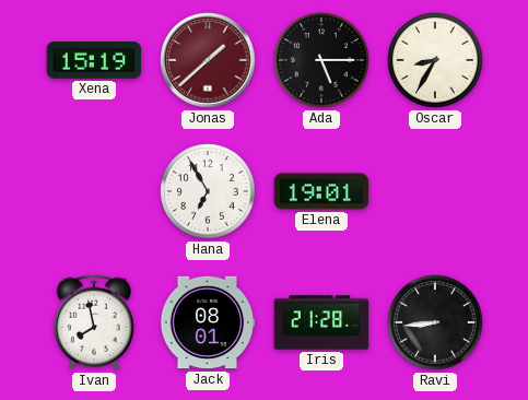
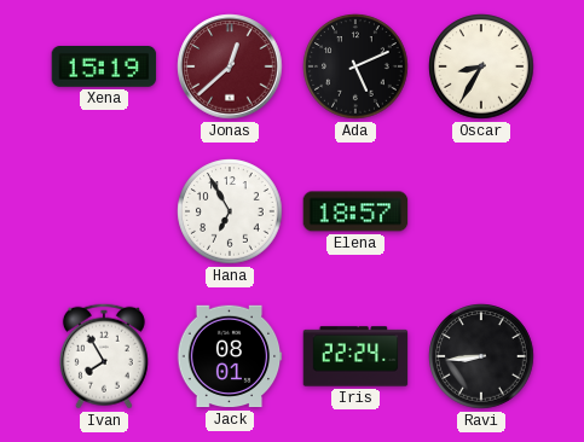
Jonas: 1:38 -> 12:38 (230, 66)
Ada: 5:15 -> 5:11 (355, 66)
Elena: 19:01 -> 18:57 (355, 211)
Ivan: 7:58 -> 7:55 (104, 356)
Iris: 21:28 -> 22:24 (355, 356)
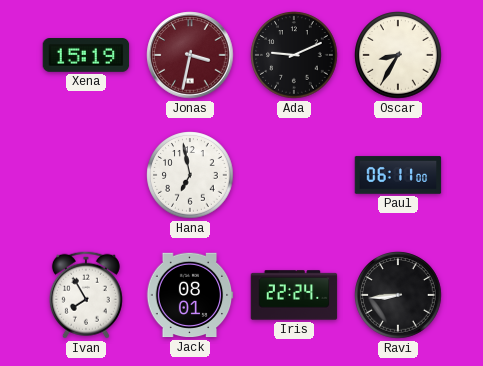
Jonas: 12:38 -> 3:32 (190, 55)
Ada: 5:11 -> 9:11 (294, 55)
Hana: 6:55 -> 6:58 (190, 175)
Elena: 18:57 -> none (355, 211)
Paul: none -> 06:11 (398, 175)
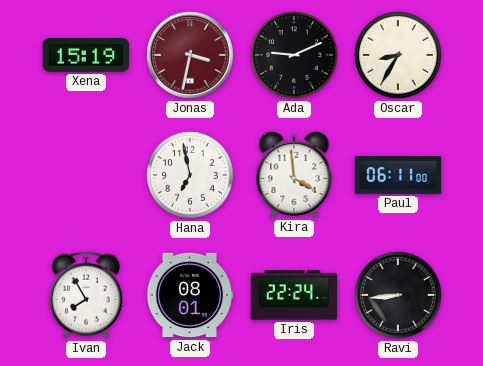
Kira: none -> 3:59 (294, 174)
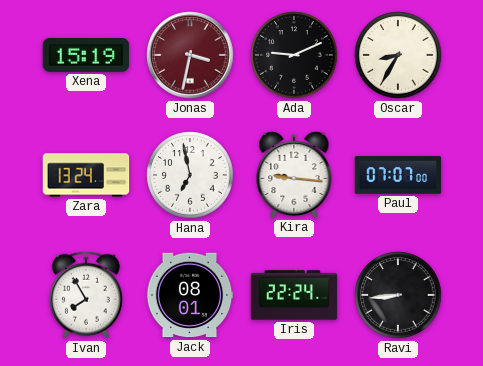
Zara: none -> 13:24 (86, 175)
Kira: 3:59 -> 9:16 (294, 174)
Paul: 06:11 -> 07:07 (398, 175)
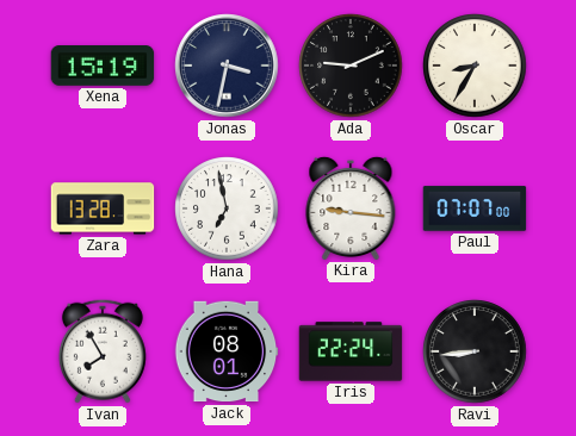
Jonas dial: burgundy -> navy (227, 66)
Zara: 13:24 -> 13:28 (103, 208)
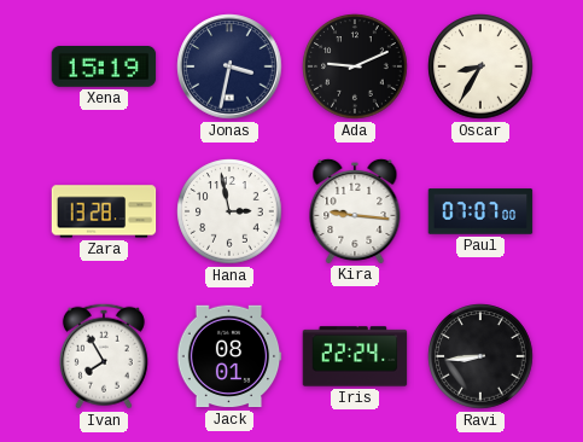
Hana: 6:58 -> 2:58 (229, 211)
